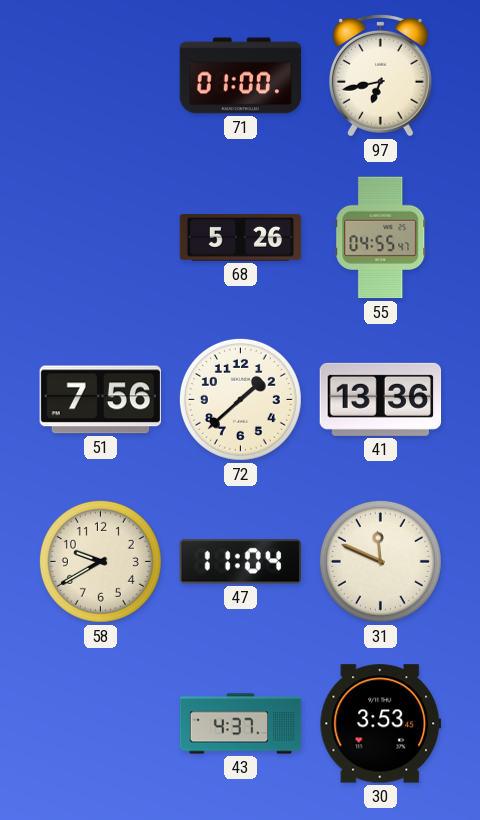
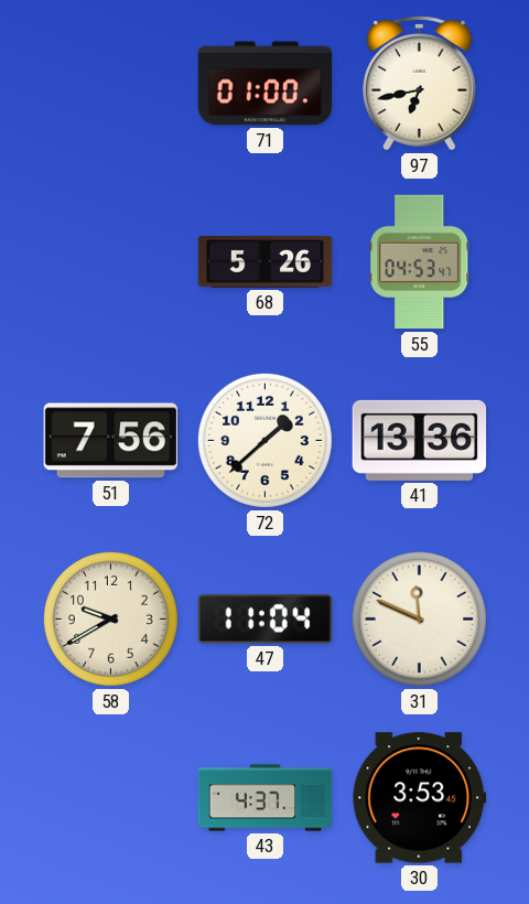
55: 04:55 -> 04:53 (420, 262)
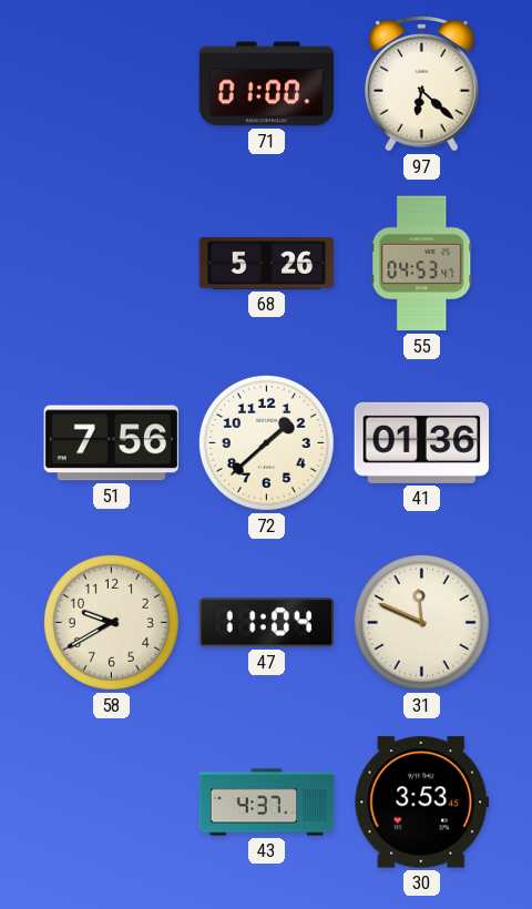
97: 6:43 -> 6:22 (422, 84)
41: 13:36 -> 01:36 (422, 442)
